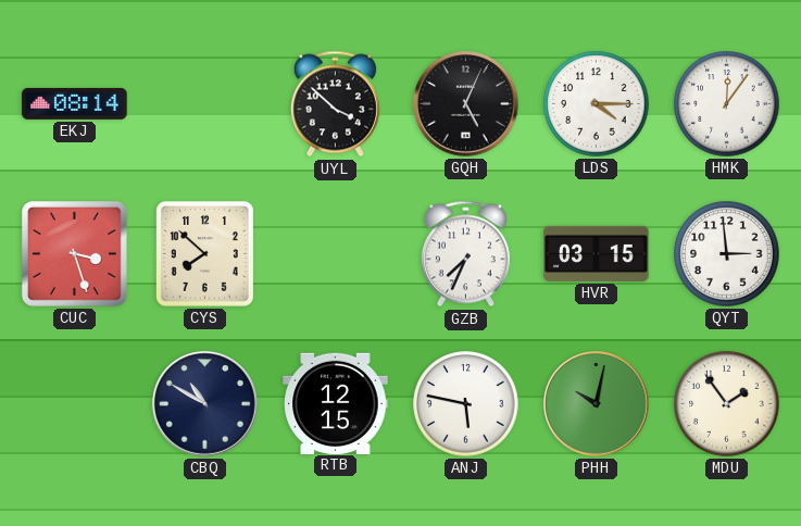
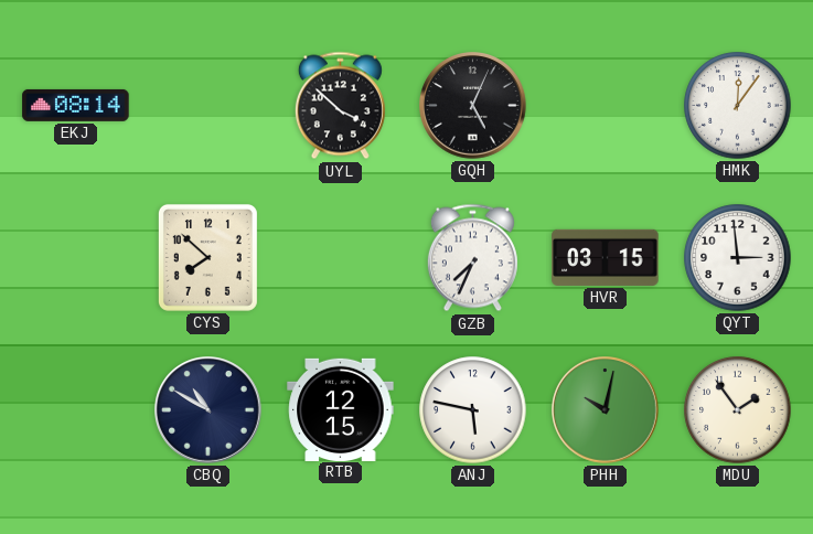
LDS: 4:15 -> none (597, 104)
CUC: 3:27 -> none (74, 253)
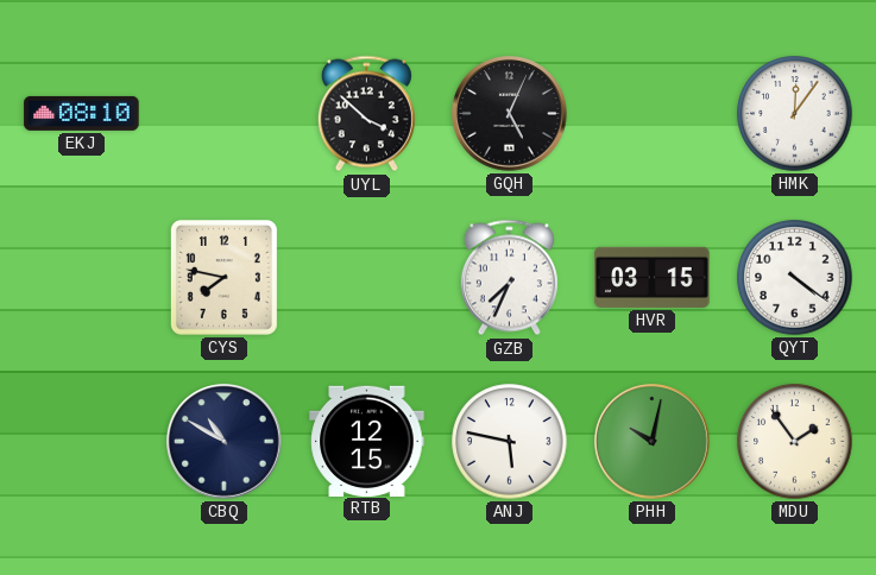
EKJ: 08:14 -> 08:10 (82, 113)
CYS: 7:52 -> 7:47 (223, 277)
QYT: 2:59 -> 4:21 (795, 278)
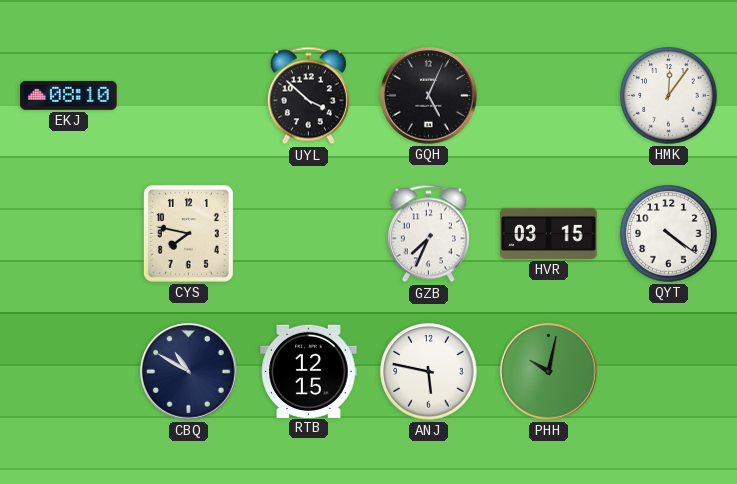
MDU: 1:54 -> none (795, 442)
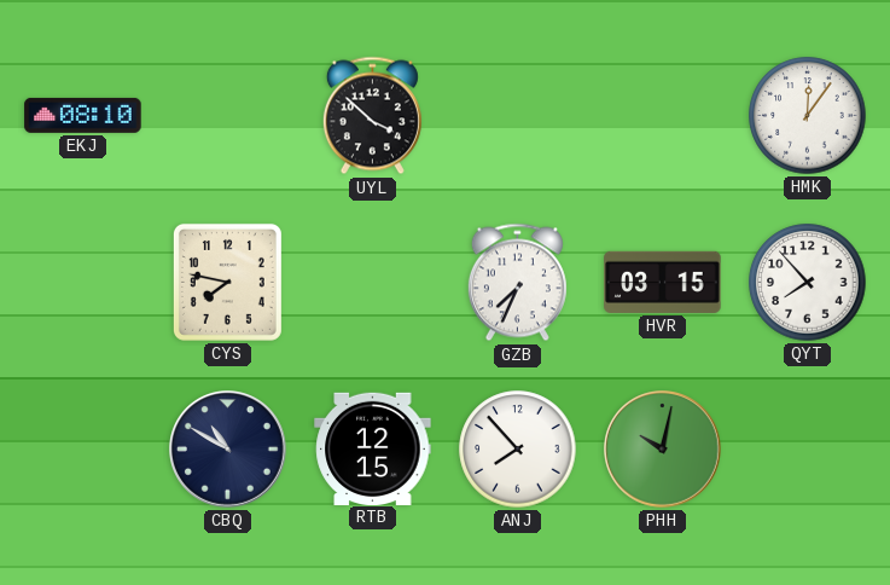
GQH: 5:04 -> none (429, 96)
QYT: 4:21 -> 7:53 (808, 283)
ANJ: 5:47 -> 7:53 (518, 450)
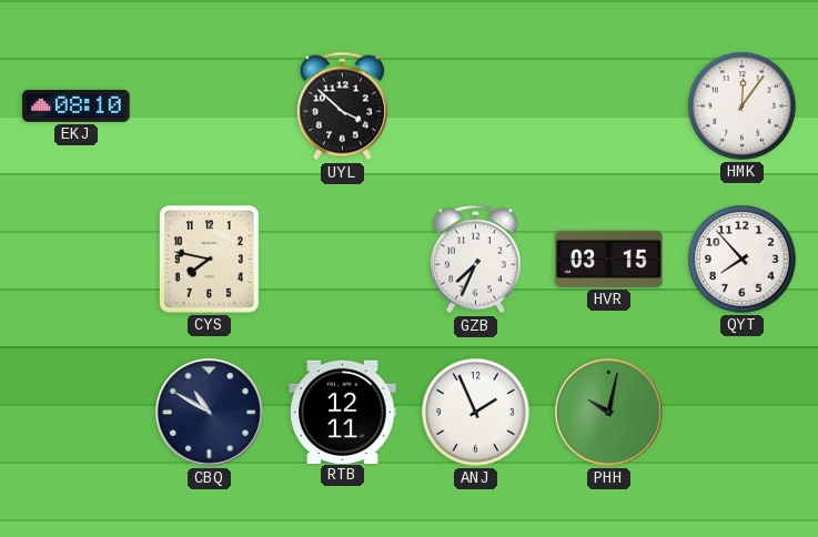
RTB: 12:15 -> 12:11 (343, 412)
ANJ: 7:53 -> 1:56 (476, 413)
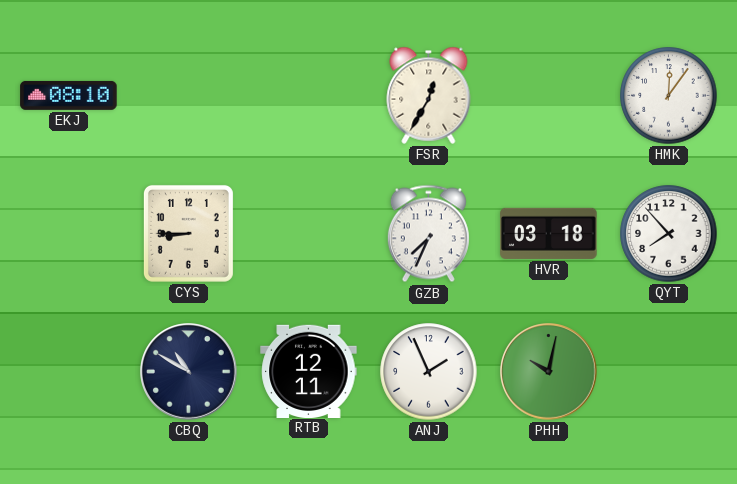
UYL: 3:52 -> none (342, 107)
FSR: none -> 12:35 (429, 95)
CYS: 7:47 -> 8:45 (188, 233)
HVR: 03:15 -> 03:18 (549, 233)
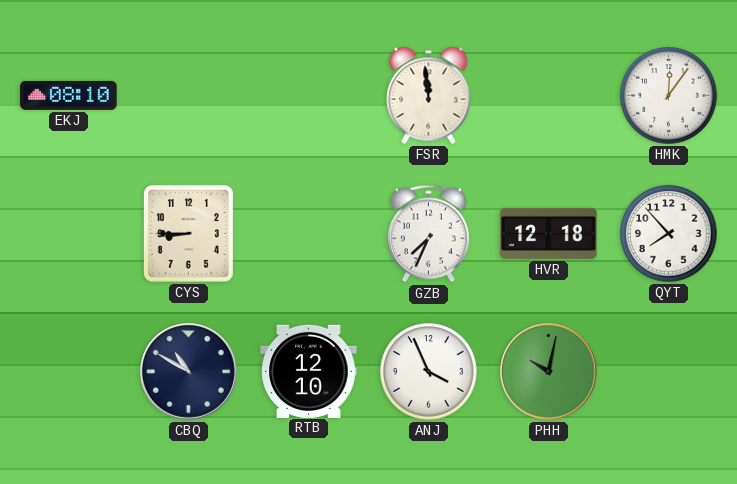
FSR: 12:35 -> 11:59 (429, 95)
HVR: 03:18 -> 12:18 (549, 233)
RTB: 12:11 -> 12:10 (309, 371)
ANJ: 1:56 -> 3:56 (429, 372)
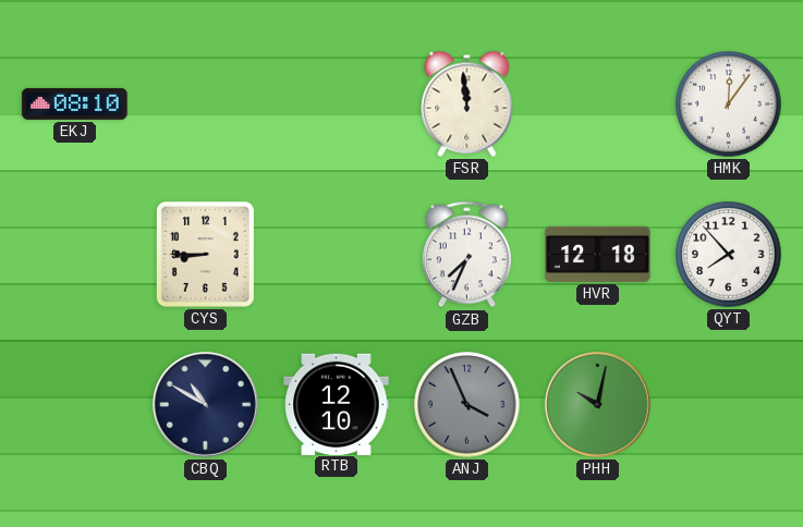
ANJ dial: white -> grey (467, 405)
